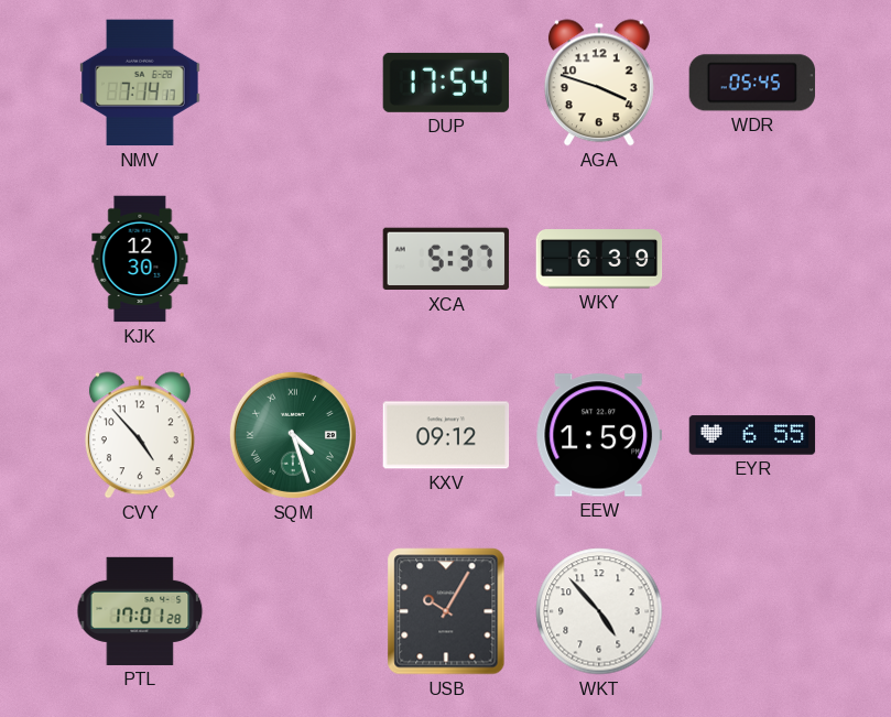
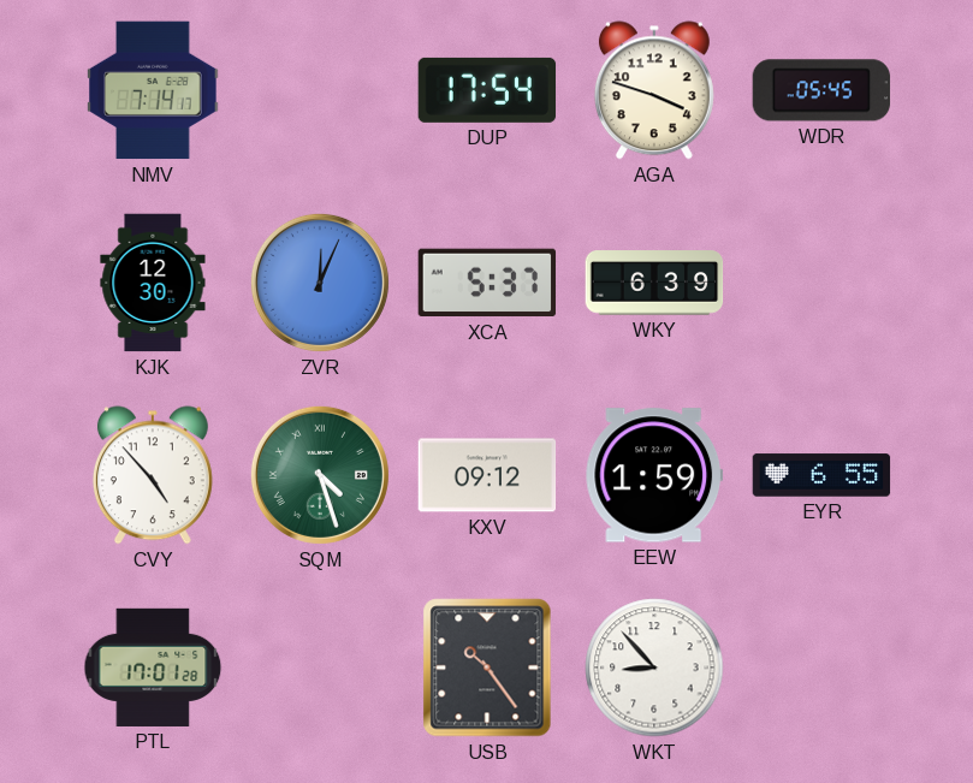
ZVR: none -> 12:04 (320, 283)
USB: 10:05 -> 10:24 (487, 668)
WKT: 4:53 -> 8:53 (654, 668)
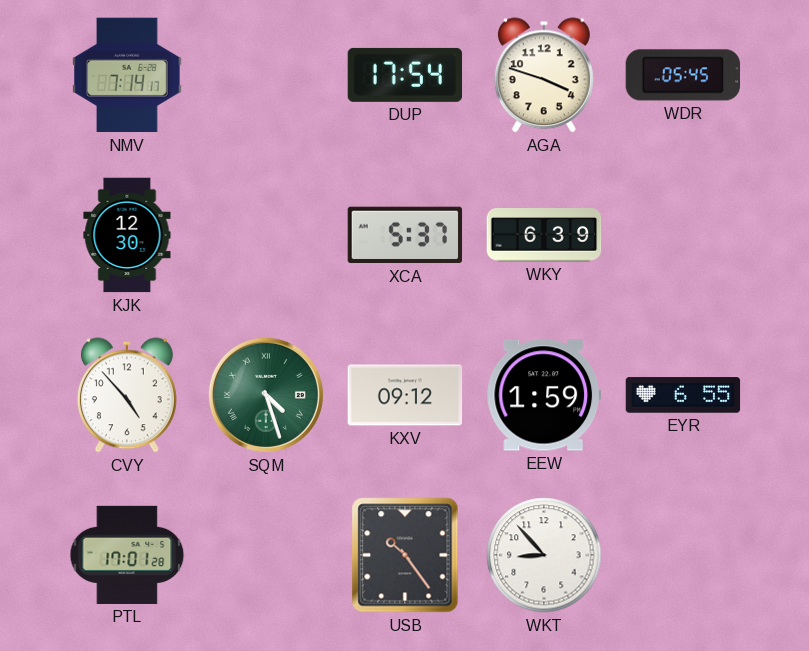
ZVR: 12:04 -> none (320, 283)
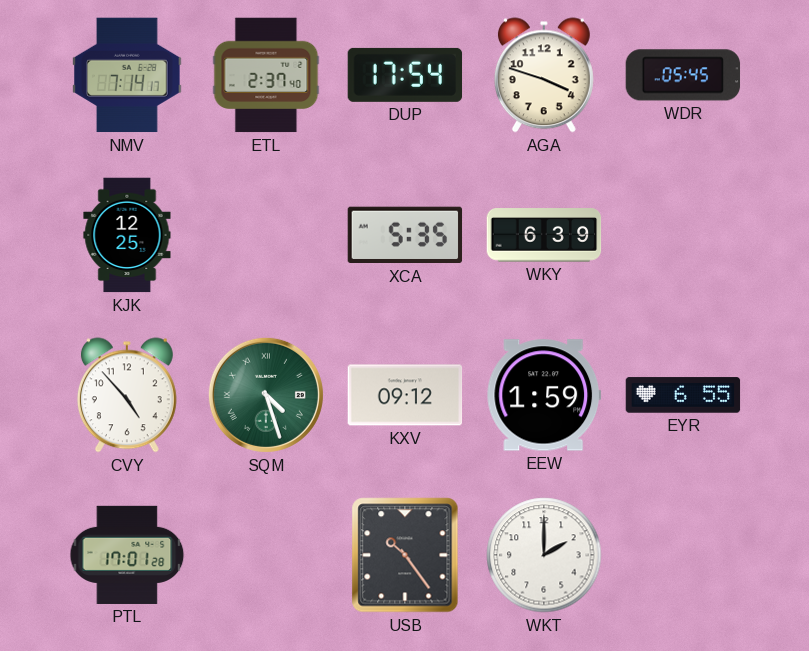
ETL: none -> 2:37 (266, 75)
KJK: 12:30 -> 12:25 (127, 235)
XCA: 5:37 -> 5:35 (405, 235)
WKT: 8:53 -> 2:00 (544, 555)
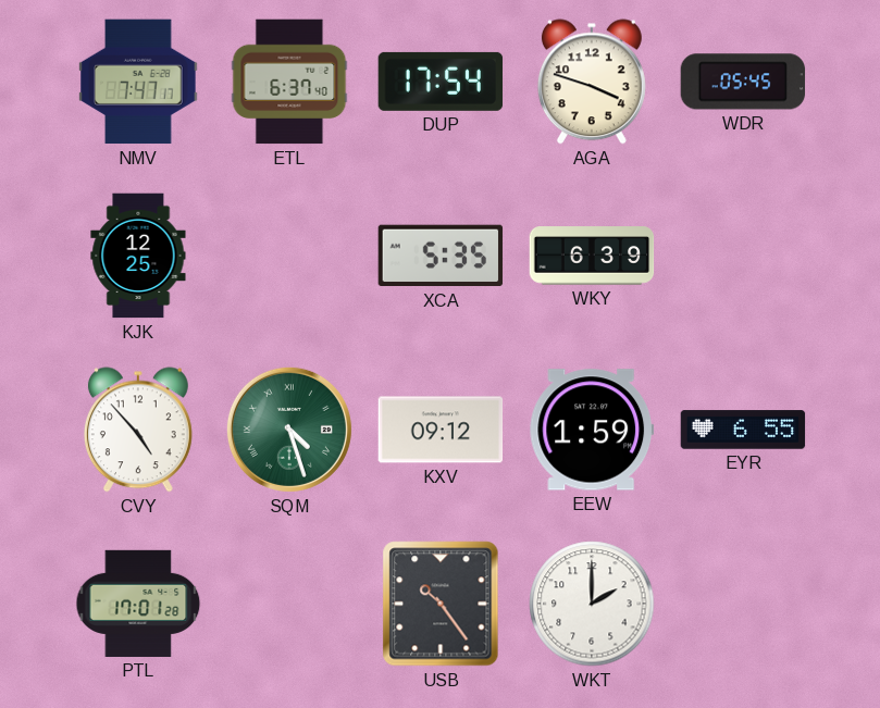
NMV: 7:14 -> 7:47 (138, 82)
ETL: 2:37 -> 6:37 (289, 82)
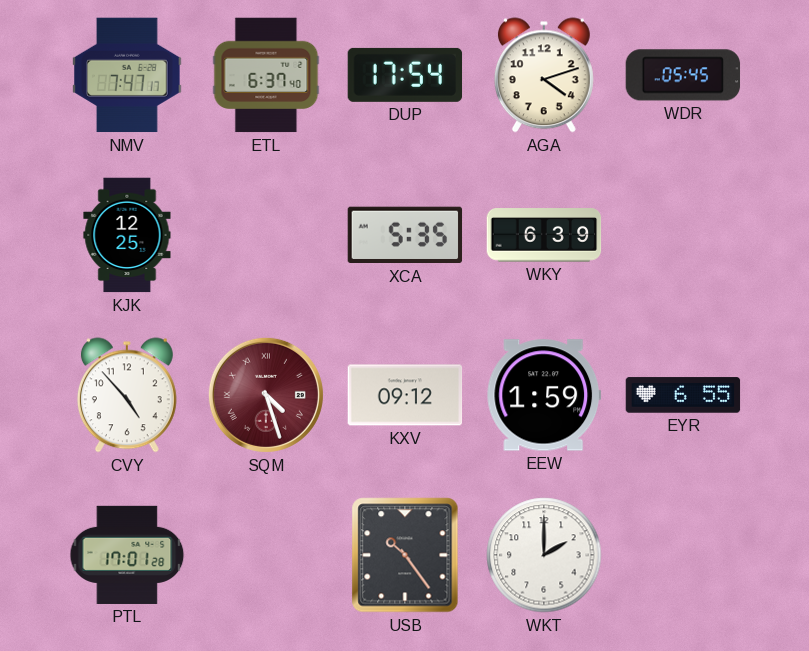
AGA: 3:48 -> 4:12 (544, 75)
SQM dial: green -> burgundy (266, 395)
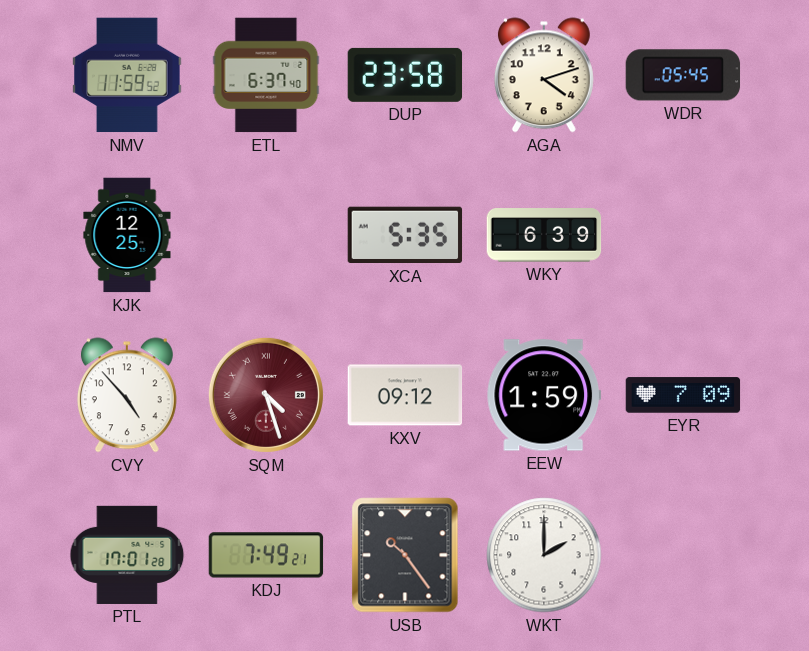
NMV: 7:47 -> 11:59 (127, 75)
DUP: 17:54 -> 23:58 (405, 75)
EYR: 6:55 -> 7:09 (683, 395)
KDJ: none -> 7:49 (266, 555)
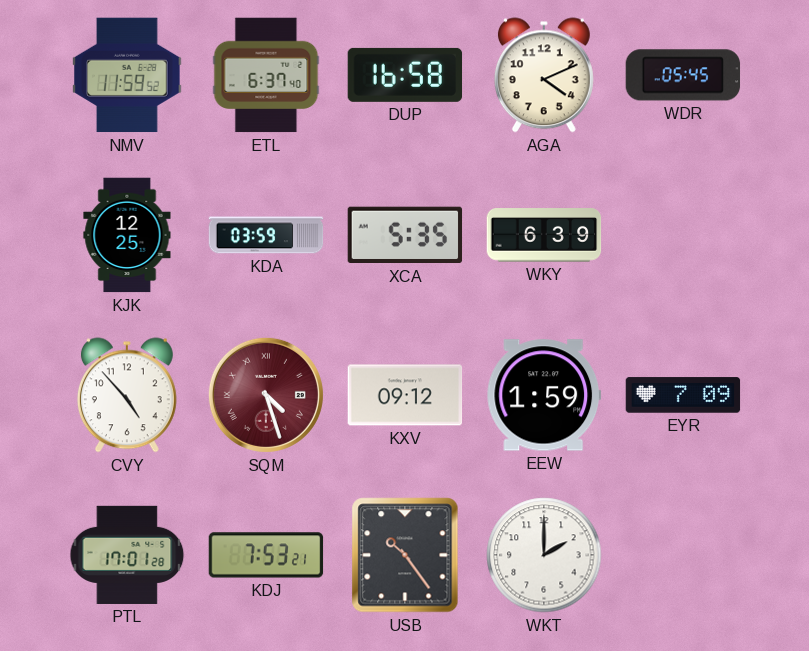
DUP: 23:58 -> 16:58 (405, 75)
AGA: 4:12 -> 4:11 (544, 75)
KDA: none -> 03:59 (266, 235)
KDJ: 7:49 -> 7:53 (266, 555)
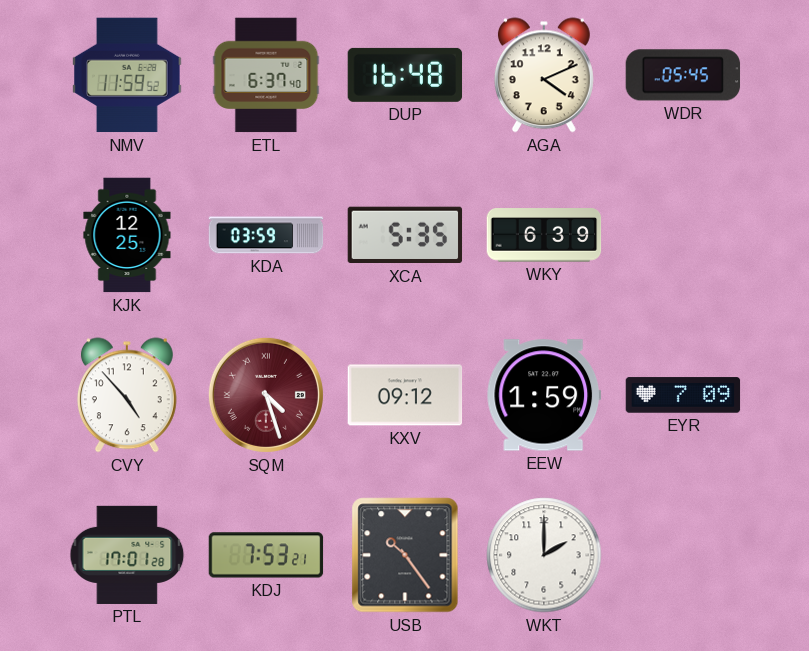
DUP: 16:58 -> 16:48 (405, 75)
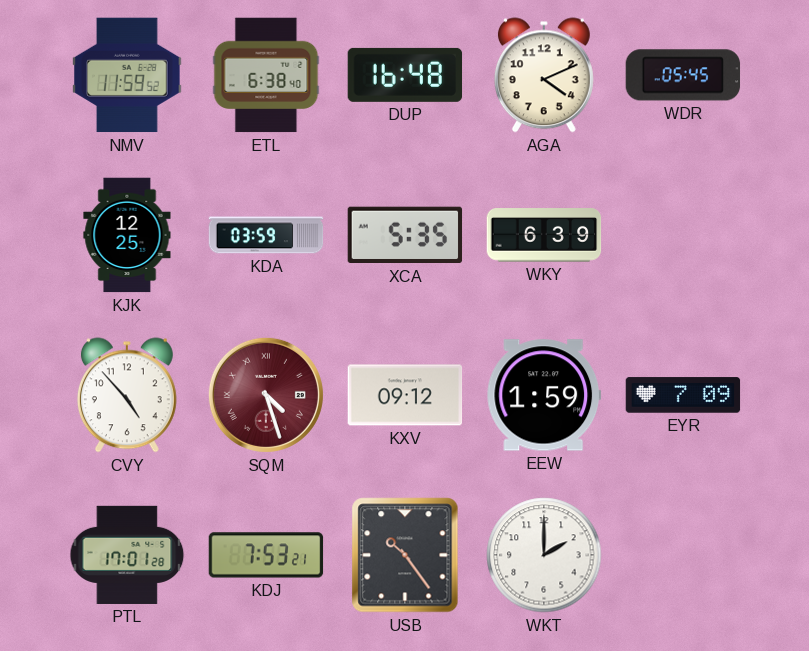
ETL: 6:37 -> 6:38 (266, 75)
